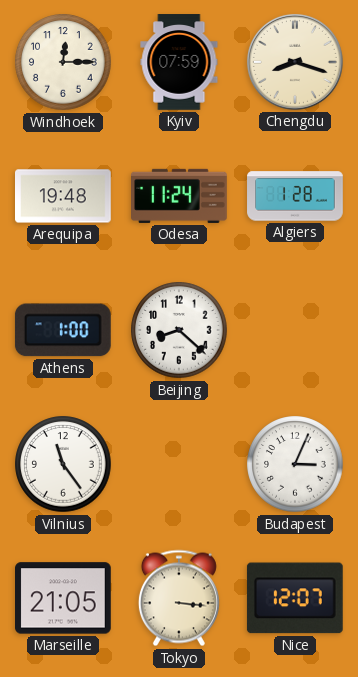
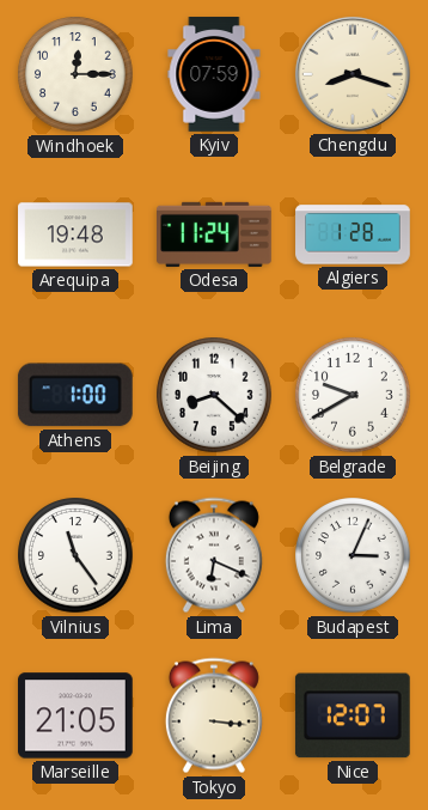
Belgrade: none -> 9:40 (353, 395)
Lima: none -> 6:19 (214, 555)
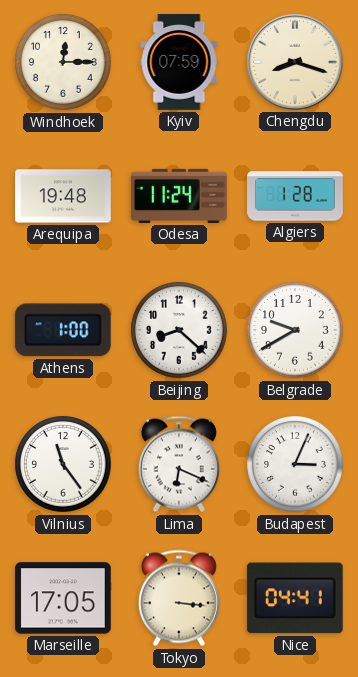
Marseille: 21:05 -> 17:05 (64, 598)
Nice: 12:07 -> 04:41 (295, 598)
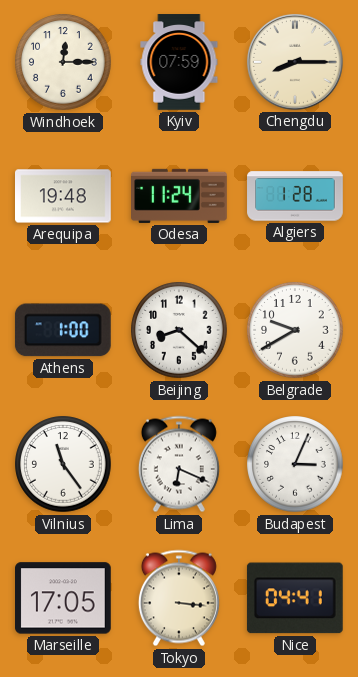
Chengdu: 8:18 -> 8:15 (295, 62)
